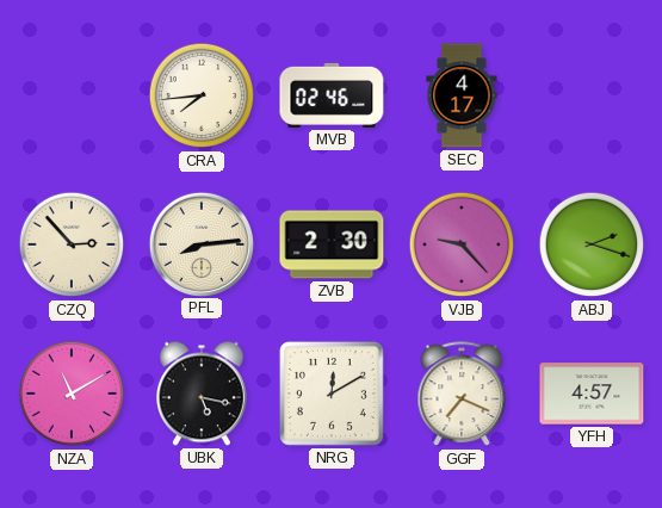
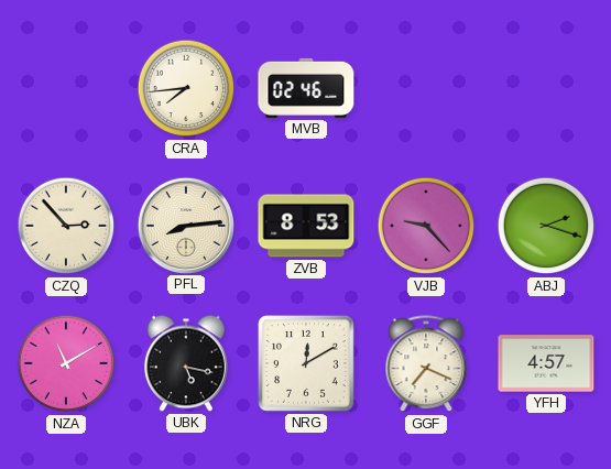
SEC: 4:17 -> none (462, 95)
ZVB: 2:30 -> 8:53 (306, 226)
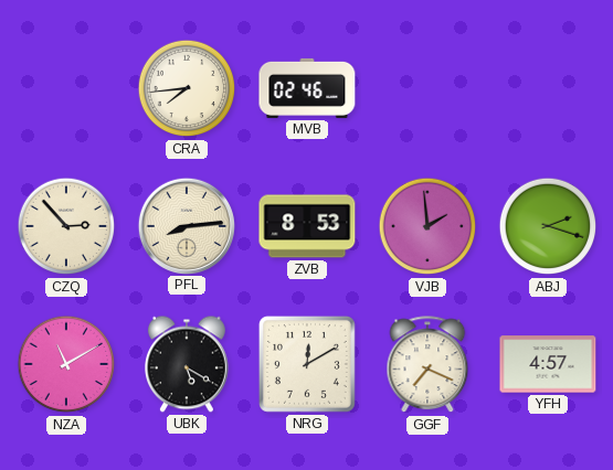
VJB: 9:23 -> 1:59 (427, 226)
UBK: 5:17 -> 5:20 (187, 364)
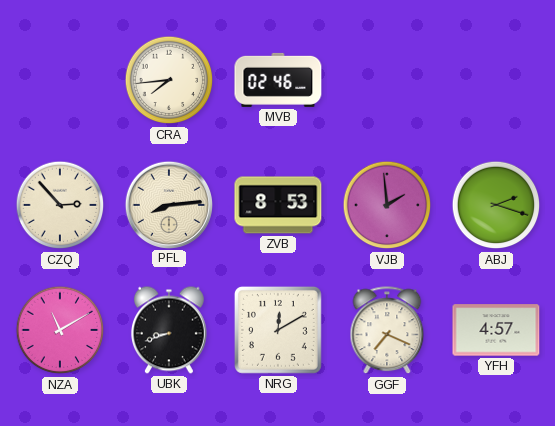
UBK: 5:20 -> 8:42 (169, 330)
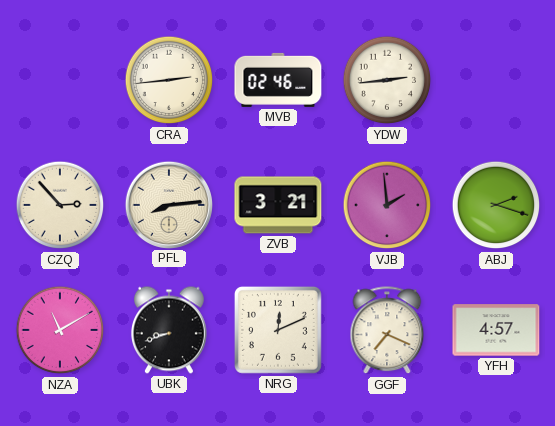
CRA: 7:44 -> 2:44 (169, 80)
YDW: none -> 2:44 (387, 80)
ZVB: 8:53 -> 3:21 (278, 205)
NRG: 12:10 -> 12:11 (278, 330)
